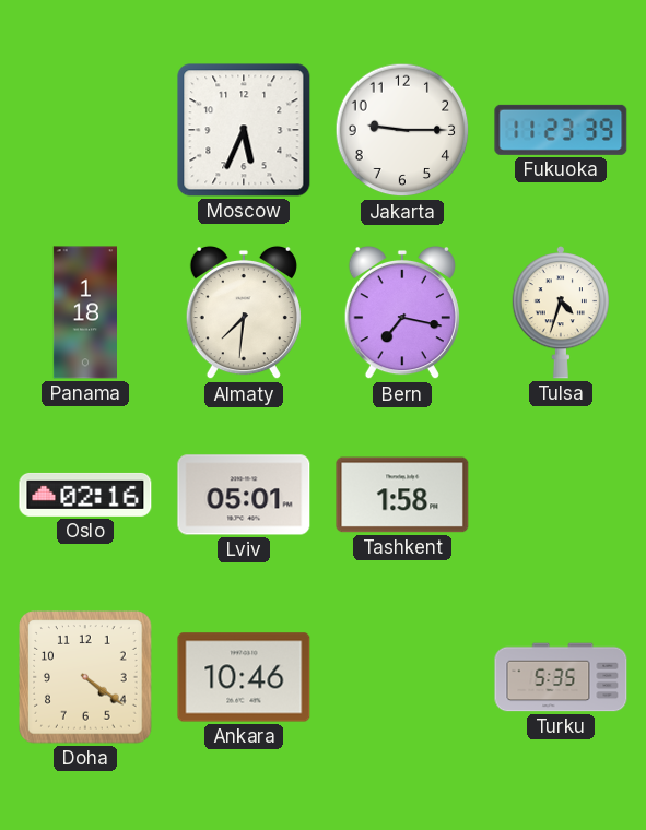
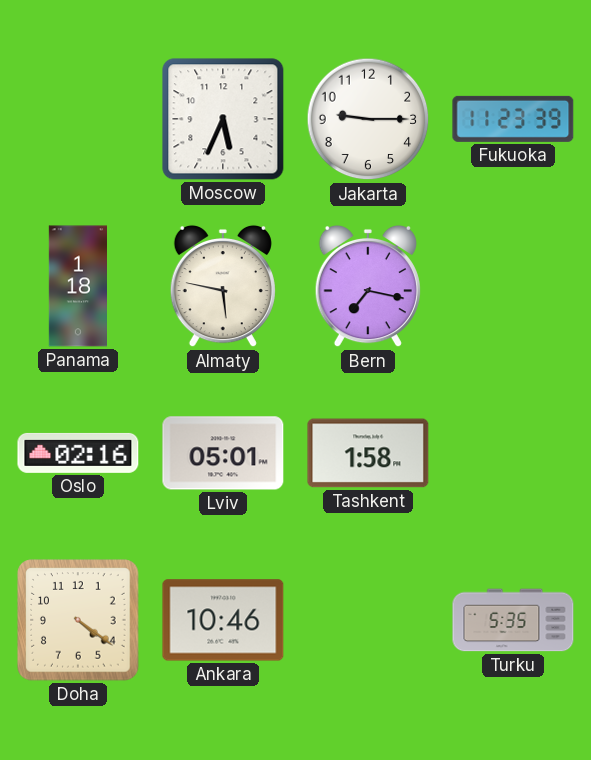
Almaty: 7:31 -> 5:47 (223, 286)
Tulsa: 4:33 -> none (560, 313)
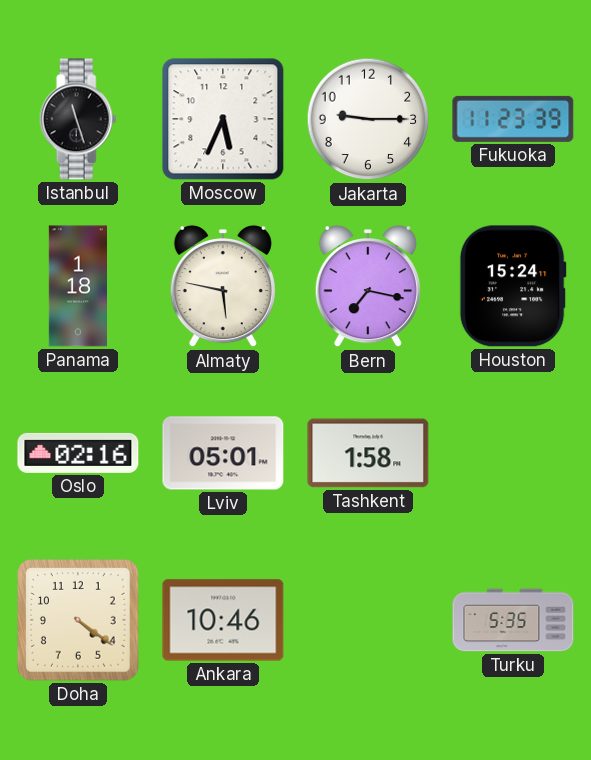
Istanbul: none -> 11:27 (78, 119)
Houston: none -> 15:24 (513, 286)
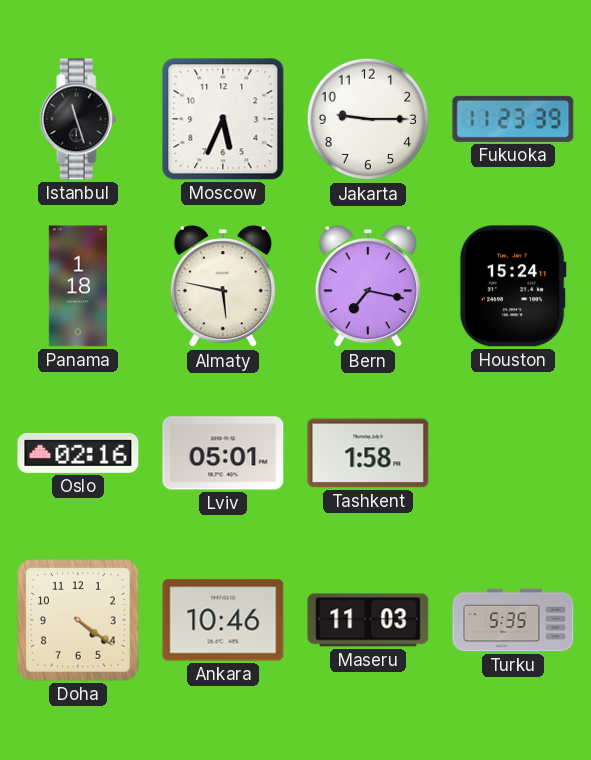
Maseru: none -> 11:03 (368, 620)
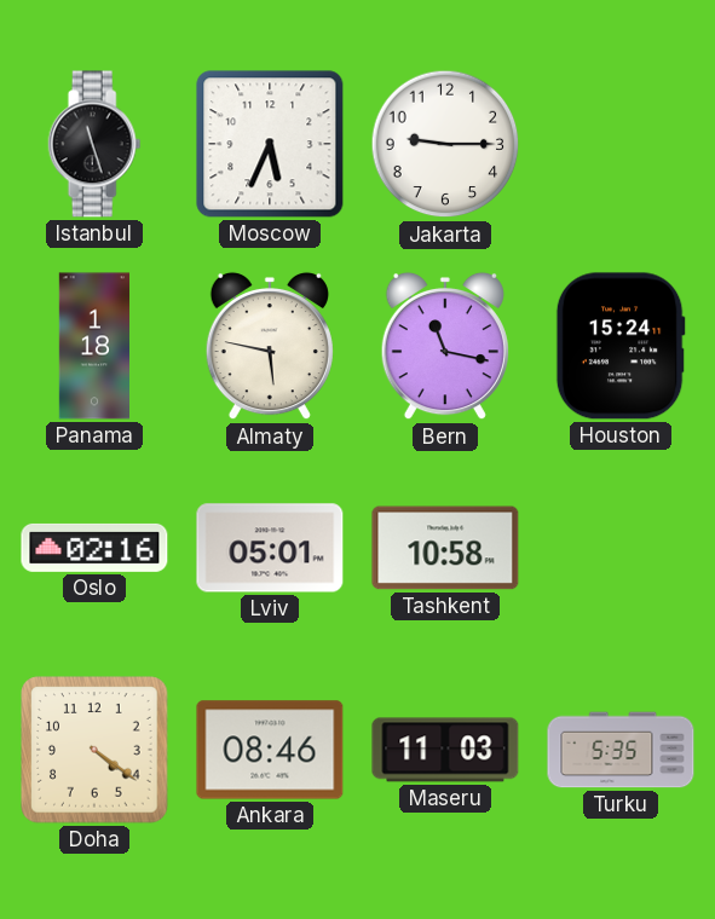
Fukuoka: 11:23 -> none (513, 119)
Bern: 7:17 -> 11:17 (445, 346)
Tashkent: 1:58 -> 10:58 (445, 548)
Ankara: 10:46 -> 08:46 (270, 750)
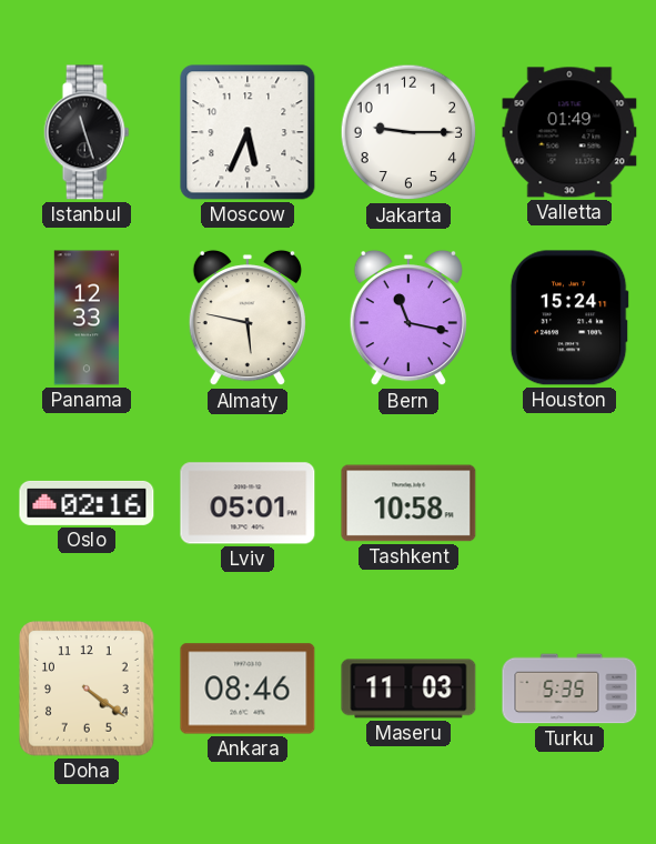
Valletta: none -> 01:49 (569, 132)
Panama: 1:18 -> 12:33 (85, 318)
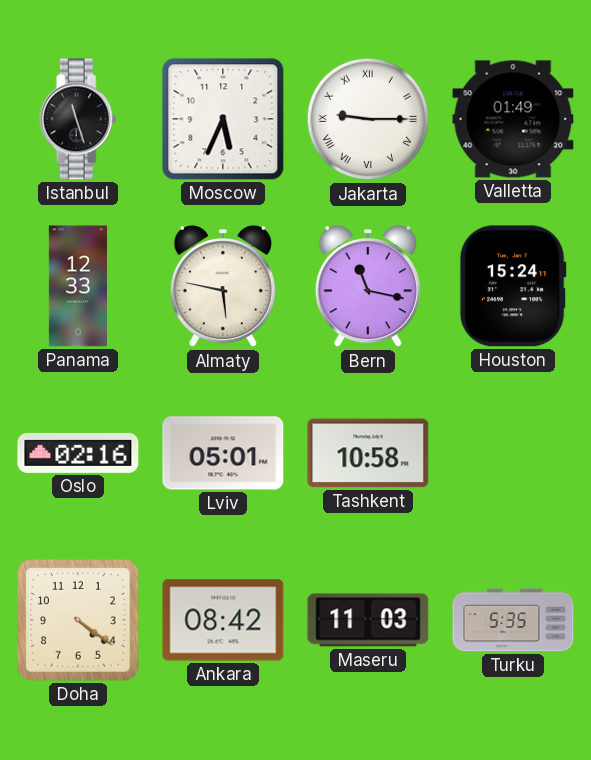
Jakarta numerals: Arabic -> Roman (368, 119)
Ankara: 08:46 -> 08:42 (223, 620)
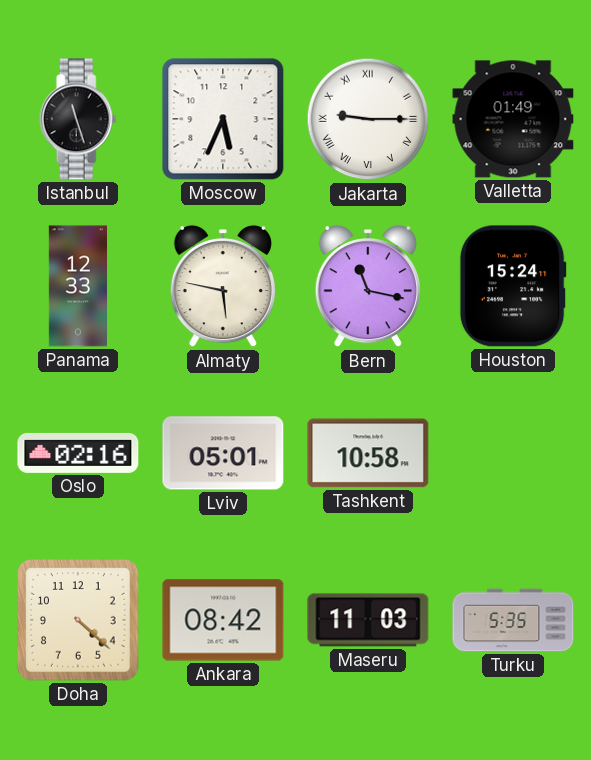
Doha: 4:21 -> 4:22 (78, 620)
